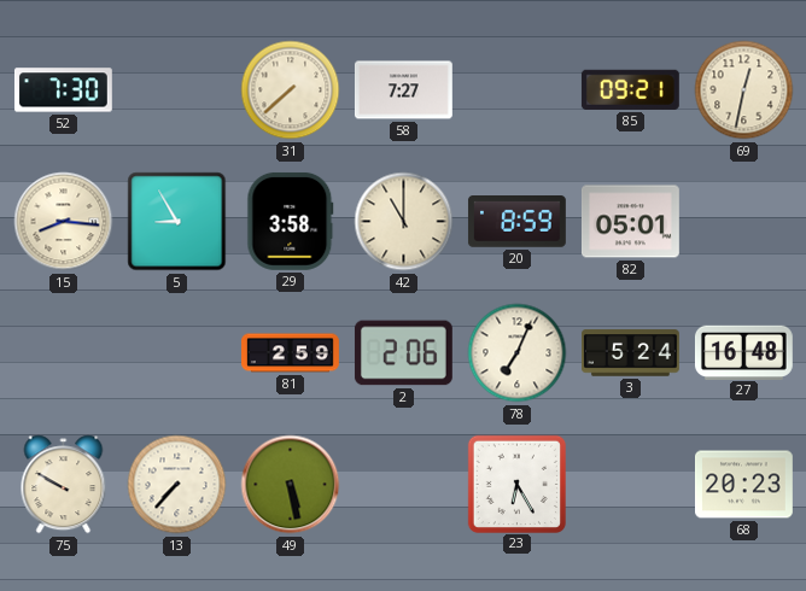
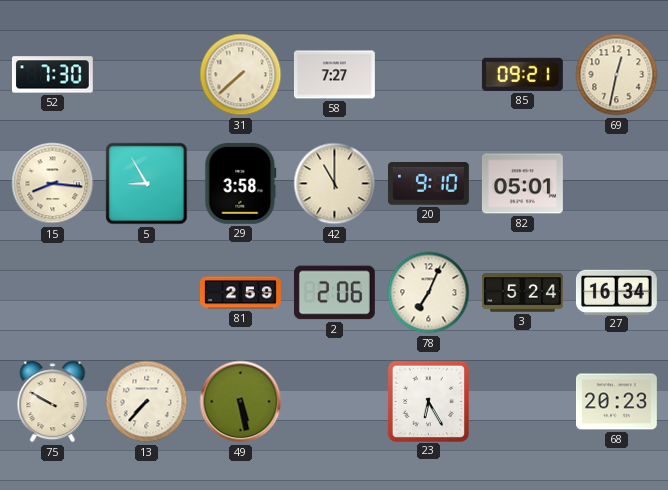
20: 8:59 -> 9:10 (428, 184)
27: 16:48 -> 16:34 (616, 292)
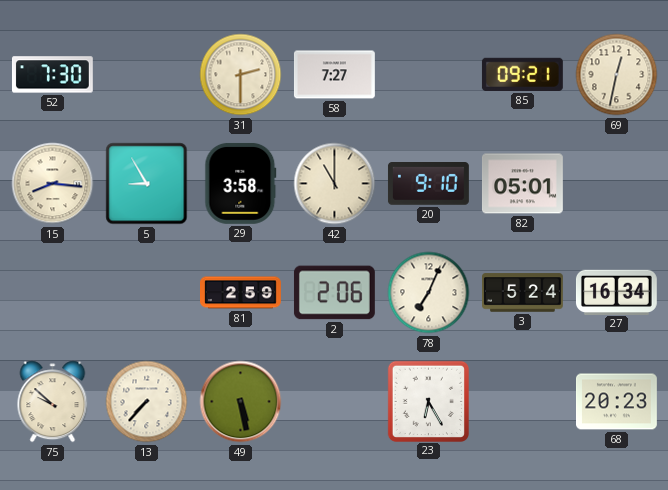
31: 7:38 -> 2:30 (241, 75)
75: 9:50 -> 9:52 (53, 402)
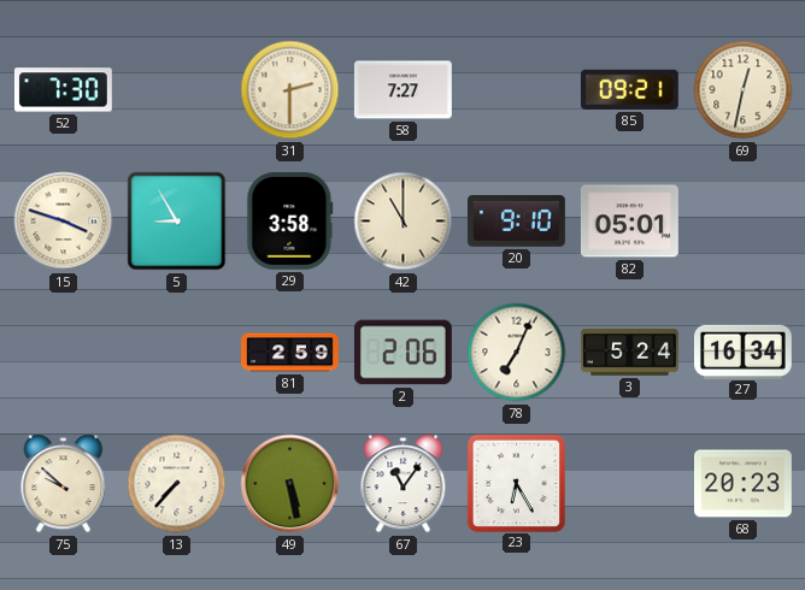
15: 8:16 -> 3:48 (64, 222)
67: none -> 11:06 (404, 484)
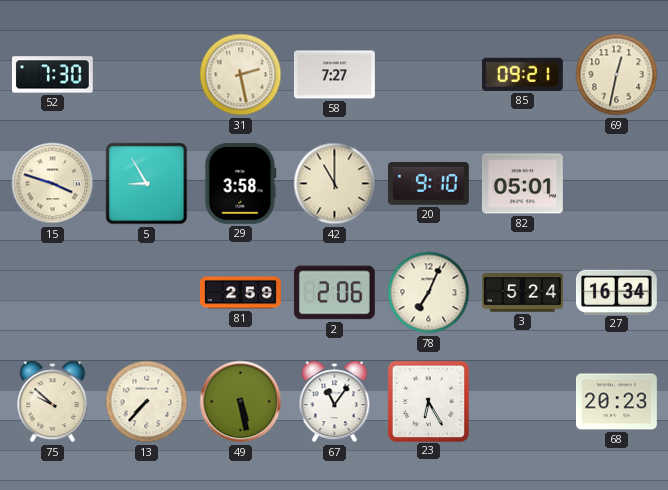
31: 2:30 -> 2:28 (241, 75)
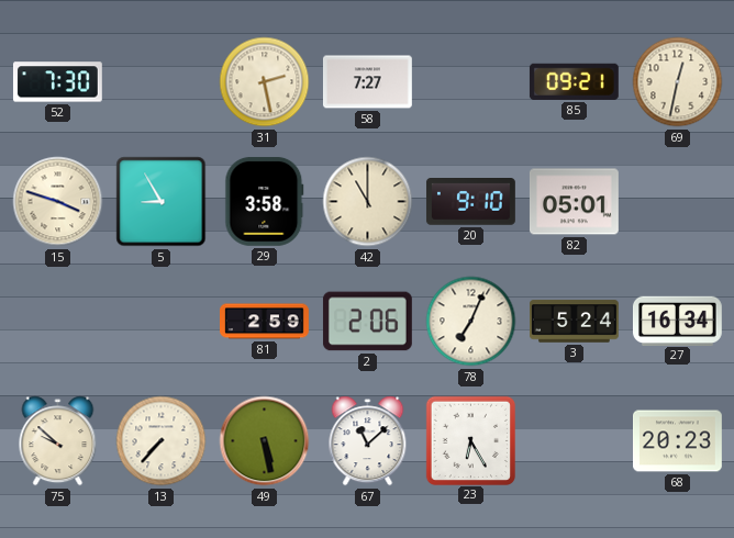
67: 11:06 -> 11:08 (368, 441)
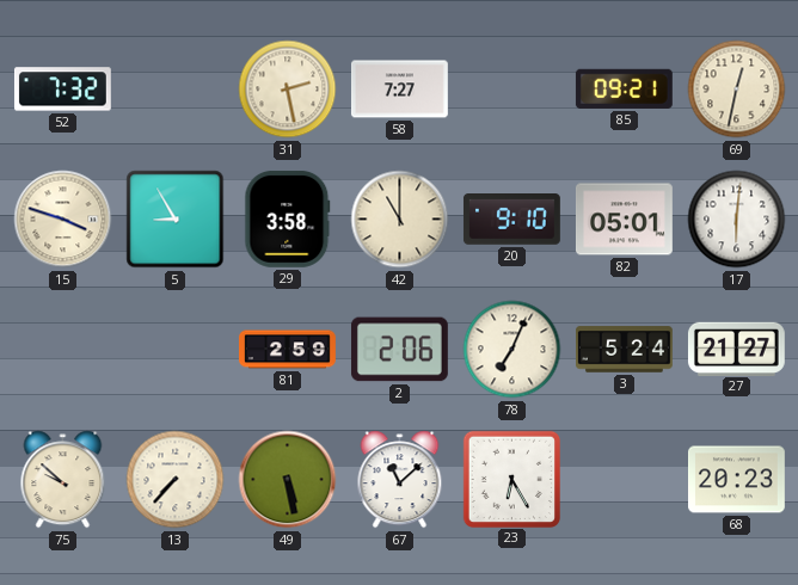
52: 7:30 -> 7:32 (62, 90)
17: none -> 6:01 (737, 220)
27: 16:34 -> 21:27 (736, 349)
